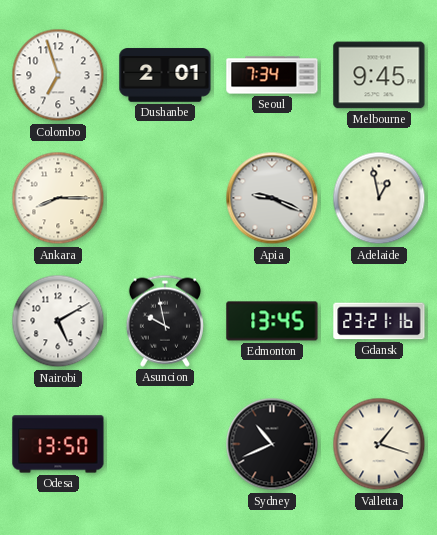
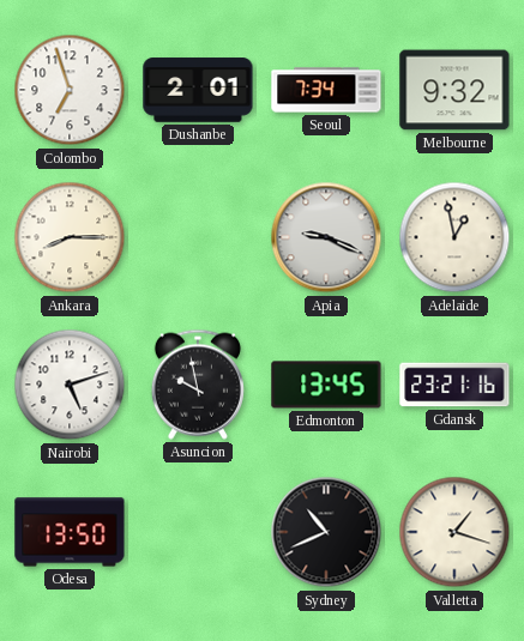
Melbourne: 9:45 -> 9:32 (454, 90)
Nairobi: 5:10 -> 5:12 (70, 385)
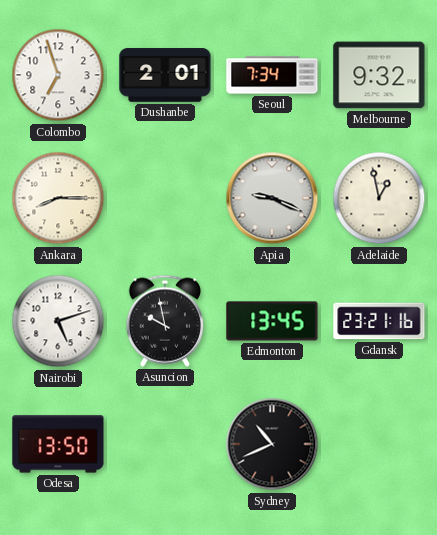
Valletta: 1:18 -> none (454, 532)
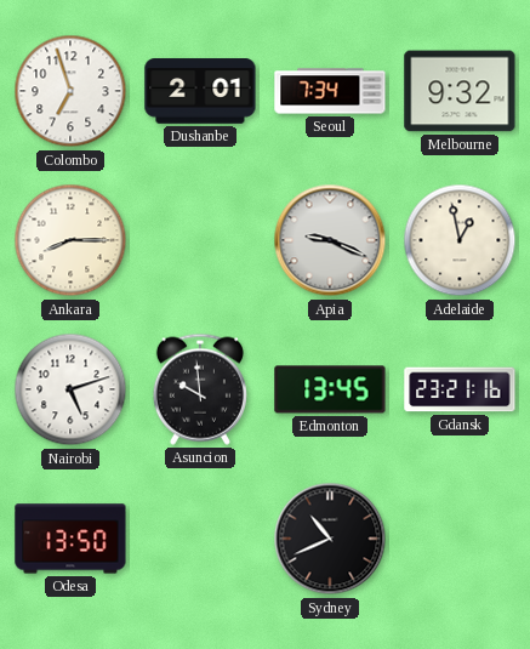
Asuncion: 9:58 -> 9:59 (200, 389)
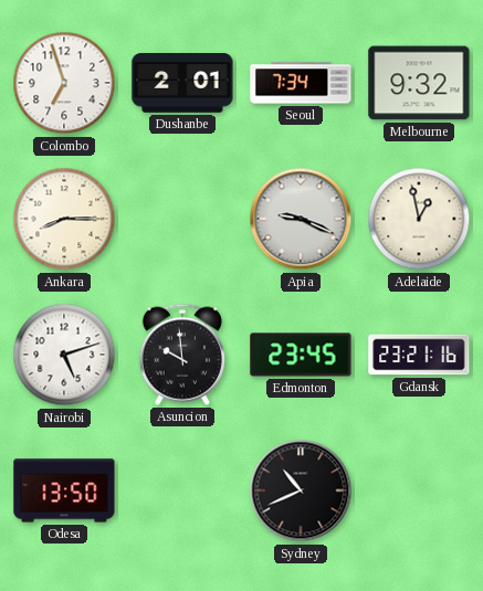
Edmonton: 13:45 -> 23:45 (301, 355)
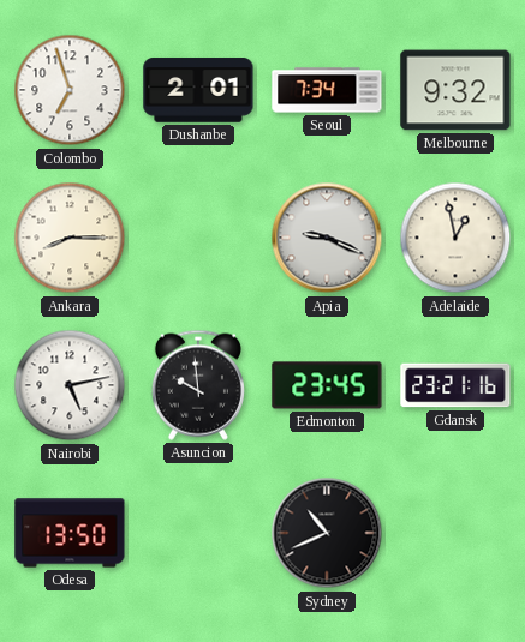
Nairobi: 5:12 -> 5:13 (70, 385)
